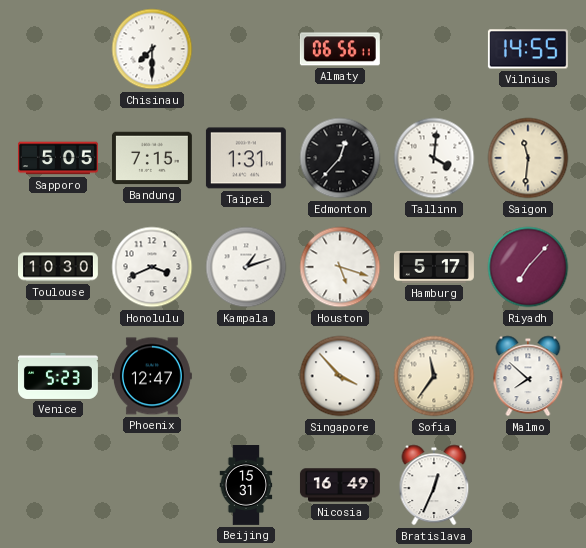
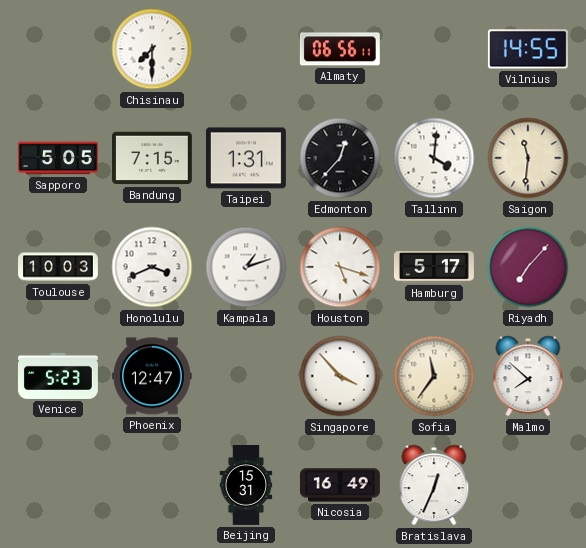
Toulouse: 10:30 -> 10:03 (59, 267)
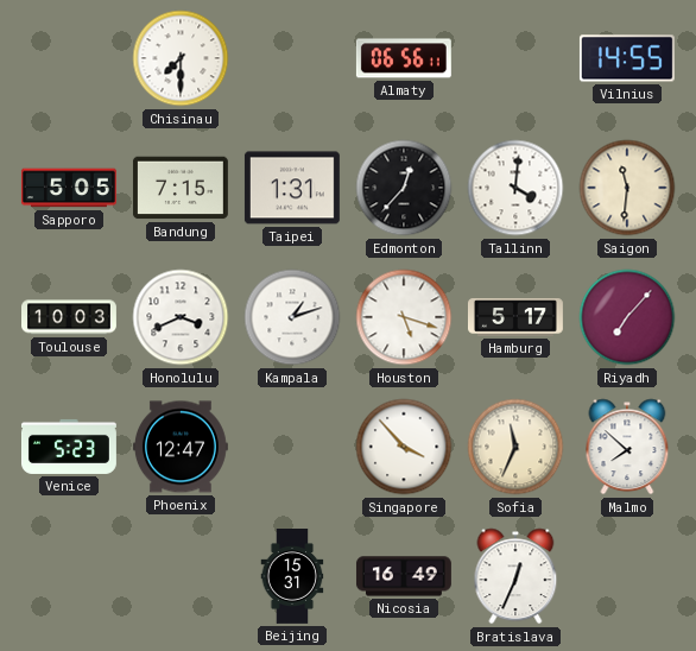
Sofia: 11:36 -> 11:34 (515, 447)
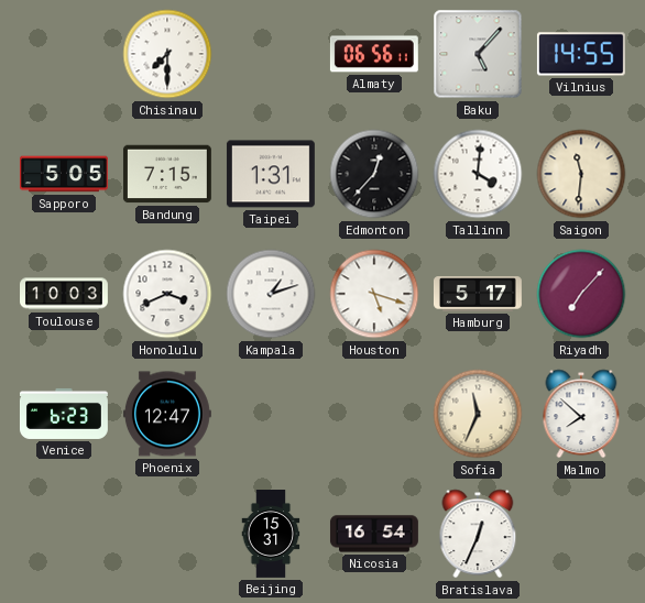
Baku: none -> 5:07 (478, 54)
Venice: 5:23 -> 6:23 (64, 414)
Singapore: 3:53 -> none (404, 447)
Nicosia: 16:49 -> 16:54 (374, 534)
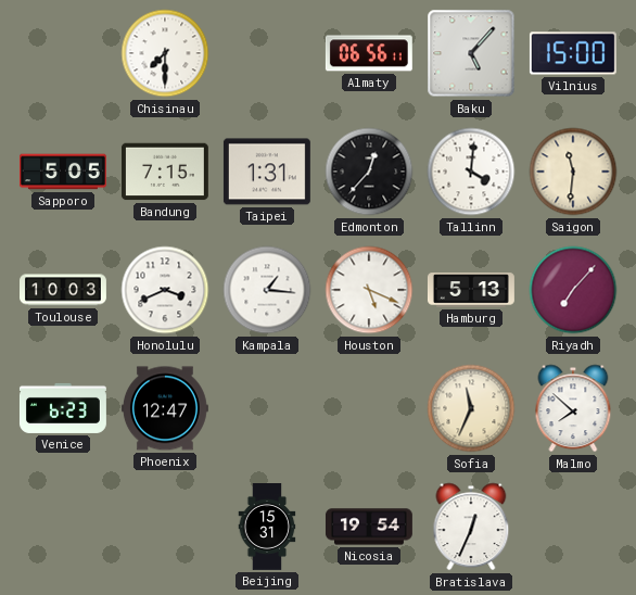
Vilnius: 14:55 -> 15:00 (573, 53)
Kampala: 1:12 -> 1:16 (267, 290)
Houston: 5:18 -> 5:19 (369, 290)
Hamburg: 5:17 -> 5:13 (471, 290)
Nicosia: 16:54 -> 19:54 (369, 527)
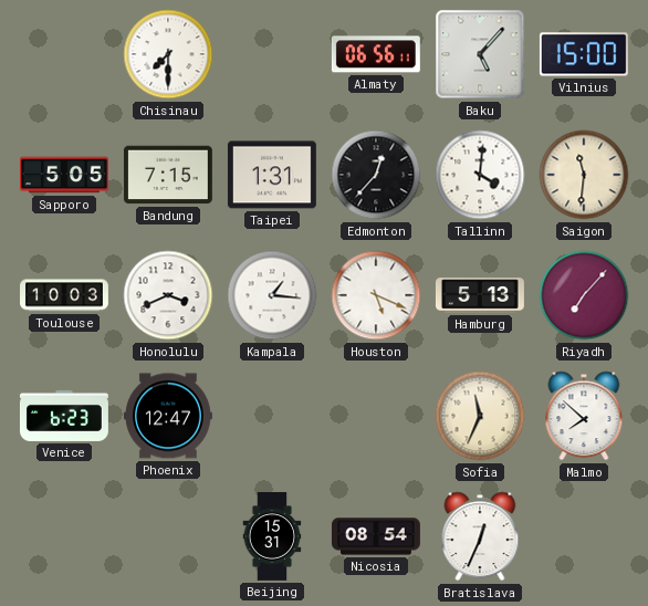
Nicosia: 19:54 -> 08:54 (376, 536)
